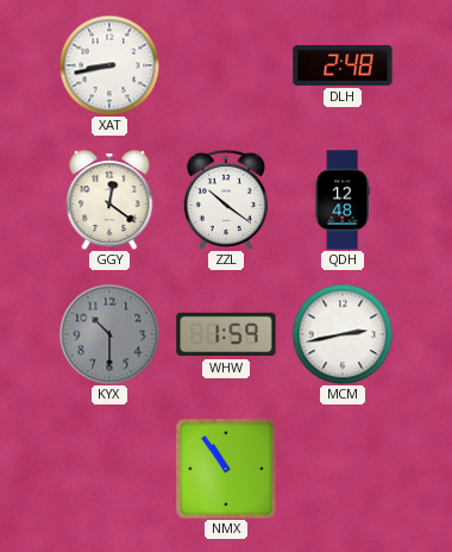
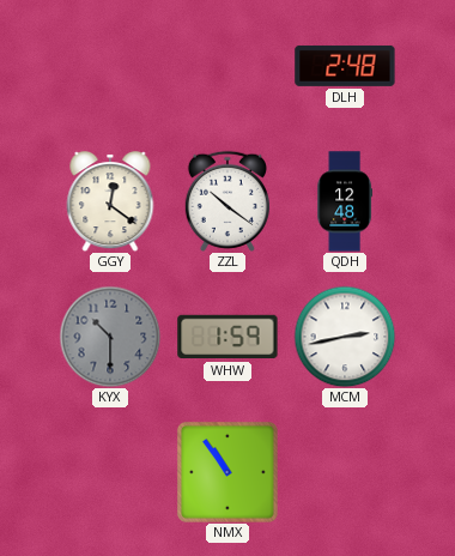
XAT: 8:43 -> none (109, 65)
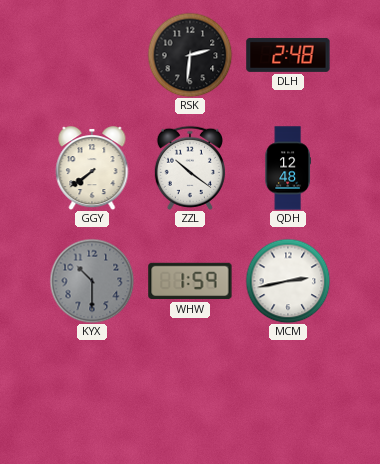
RSK: none -> 2:31 (190, 55)
GGY: 12:21 -> 7:39 (92, 169)
NMX: 10:54 -> none (227, 472)
